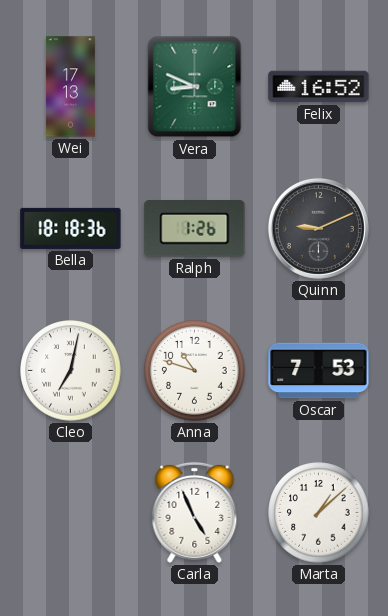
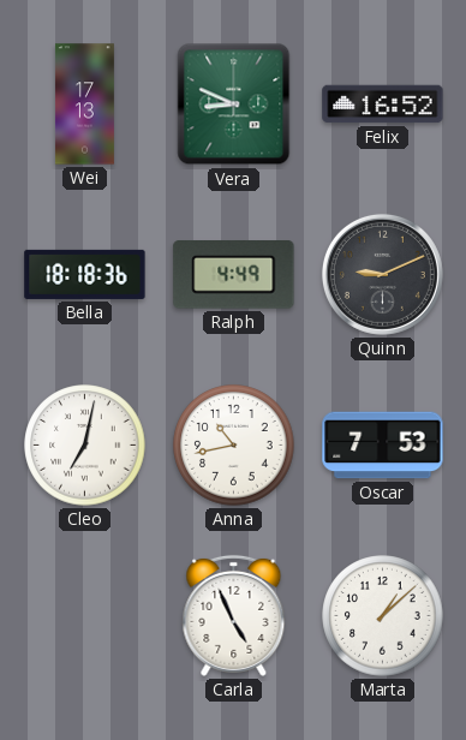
Ralph: 1:26 -> 4:49 (234, 275)
Anna: 10:48 -> 10:43 (234, 446)
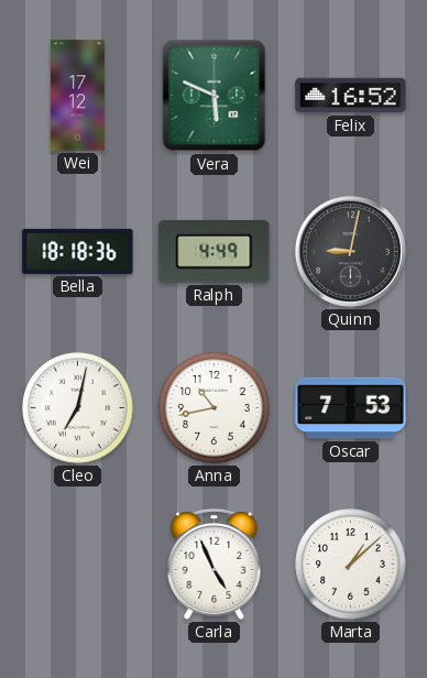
Wei: 17:13 -> 17:12 (77, 96)
Vera: 8:49 -> 5:49 (215, 96)
Quinn: 9:11 -> 9:02 (350, 251)
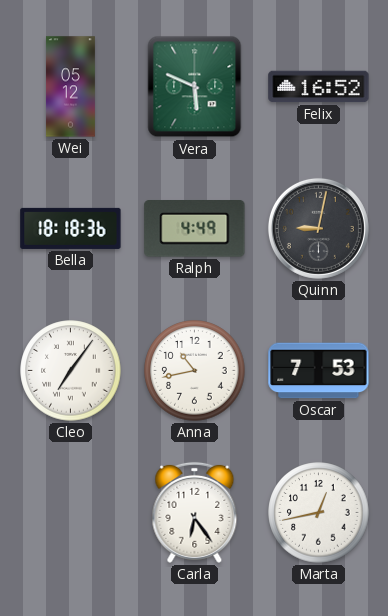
Wei: 17:12 -> 05:12 (70, 87)
Cleo: 7:02 -> 7:06 (71, 371)
Carla: 4:56 -> 6:24 (195, 512)
Marta: 1:08 -> 12:43 (319, 513)
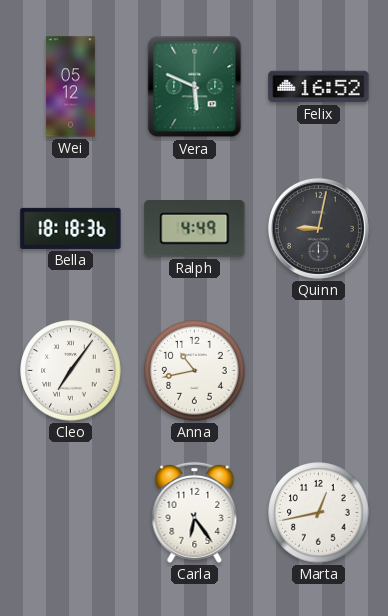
Oscar: 7:53 -> none (319, 371)
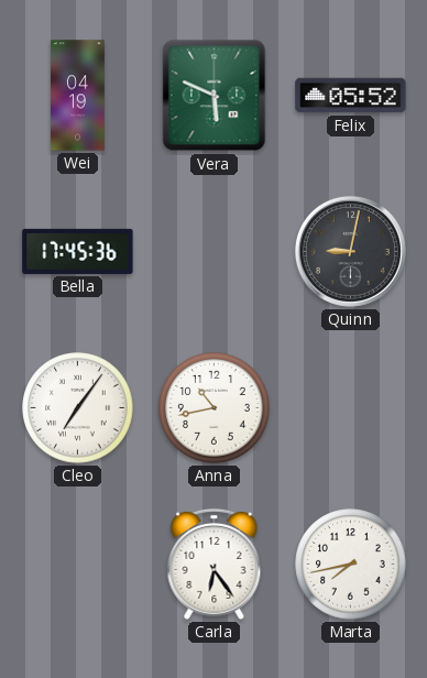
Wei: 05:12 -> 04:19 (77, 96)
Felix: 16:52 -> 05:52 (351, 96)
Bella: 18:18 -> 17:45 (78, 251)
Ralph: 4:49 -> none (195, 229)
Marta: 12:43 -> 7:43 (351, 565)
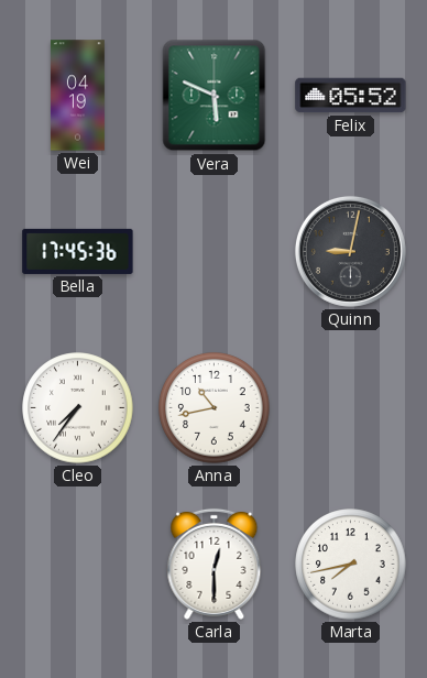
Cleo: 7:06 -> 7:36 (78, 408)
Carla: 6:24 -> 12:30 (215, 564)
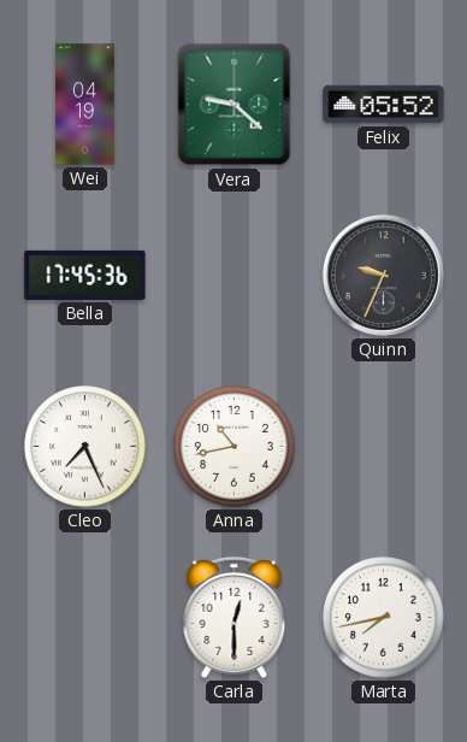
Vera: 5:49 -> 9:22 (235, 105)
Quinn: 9:02 -> 9:34 (383, 275)
Cleo: 7:36 -> 7:26 (85, 447)
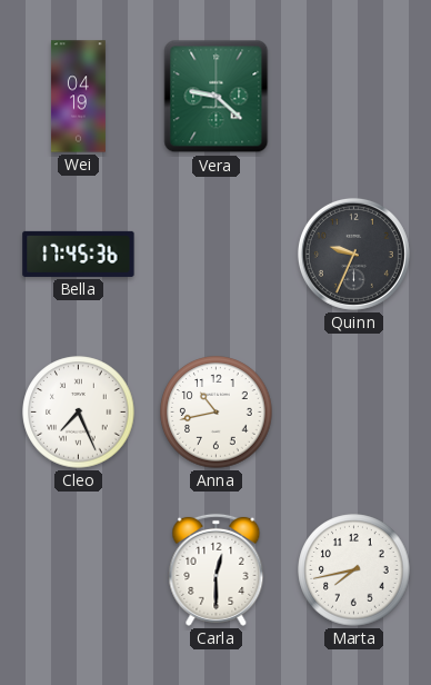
Felix: 05:52 -> none (384, 105)
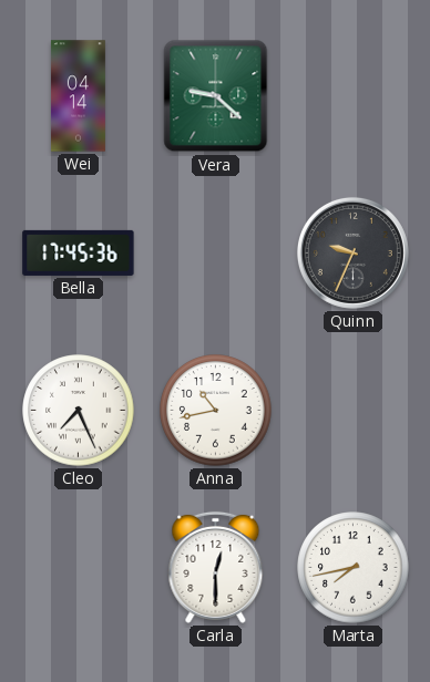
Wei: 04:19 -> 04:14 (78, 96)
